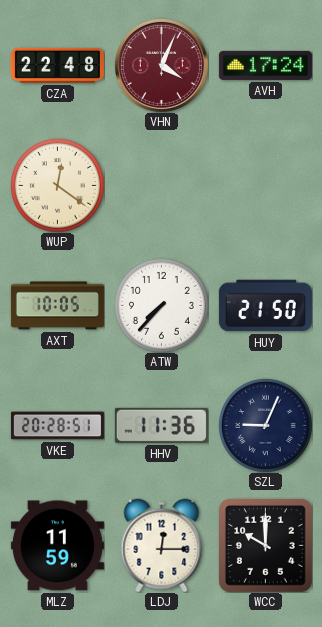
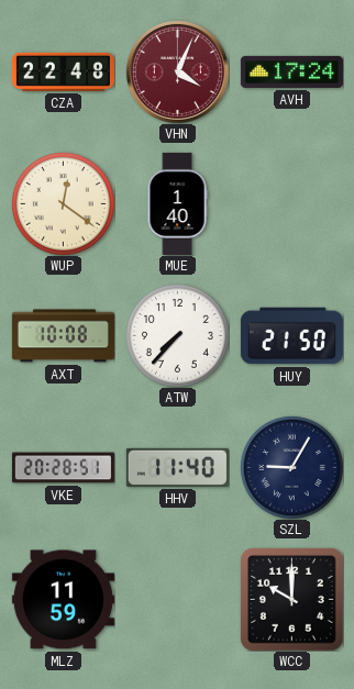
MUE: none -> 1:40 (177, 203)
AXT: 10:05 -> 10:08 (63, 336)
HHV: 11:36 -> 11:40 (177, 467)
SZL: 9:04 -> 9:05 (291, 467)
LDJ: 12:15 -> none (162, 545)
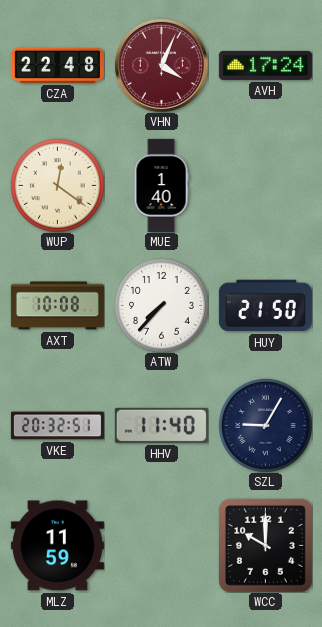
VKE: 20:28 -> 20:32 (57, 426)
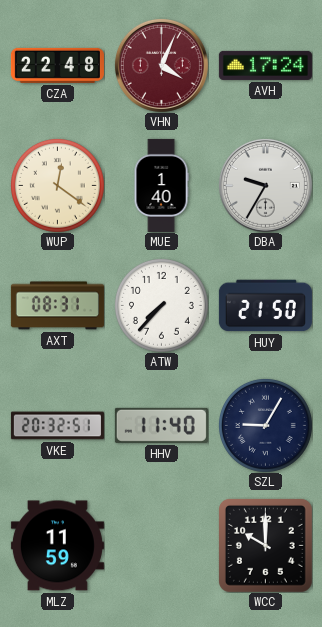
DBA: none -> 9:35 (265, 185)
AXT: 10:08 -> 08:31 (57, 306)
